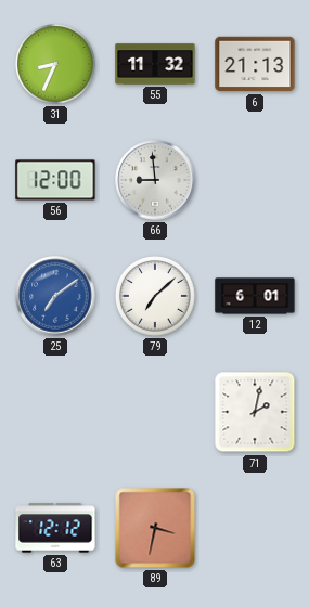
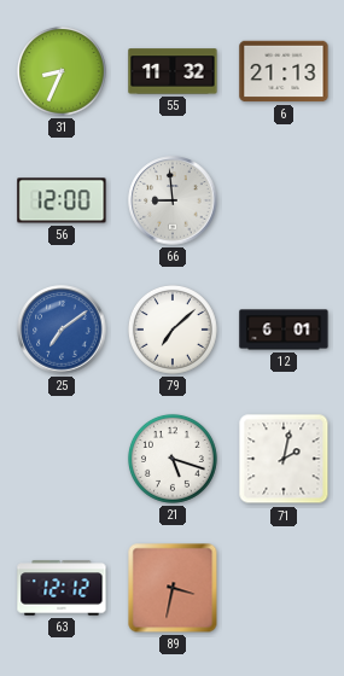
21: none -> 5:18 (173, 459)
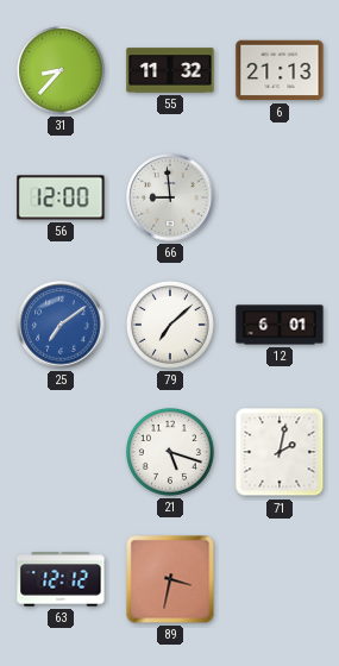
31: 8:34 -> 8:37 (61, 70)
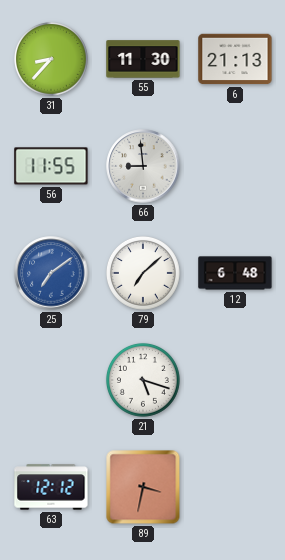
55: 11:32 -> 11:30 (143, 59)
56: 12:00 -> 11:55 (51, 166)
12: 6:01 -> 6:48 (235, 273)
71: 2:02 -> none (280, 452)
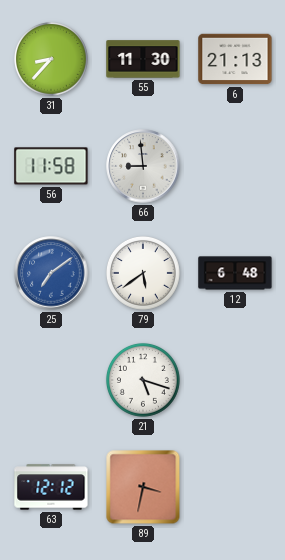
56: 11:55 -> 11:58 (51, 166)
79: 7:08 -> 5:39 (143, 273)
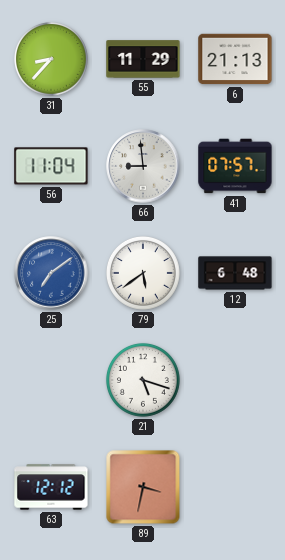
55: 11:30 -> 11:29 (143, 59)
56: 11:58 -> 11:04 (51, 166)
41: none -> 07:57 (235, 166)
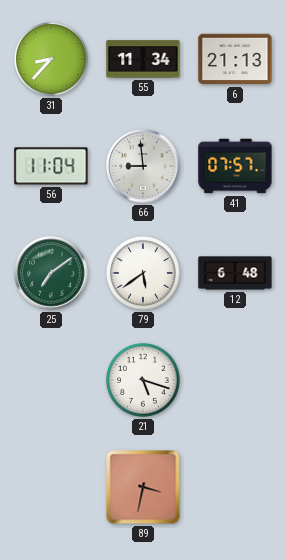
55: 11:29 -> 11:34 (143, 59)
25 dial: blue -> green (51, 273)
63: 12:12 -> none (51, 487)
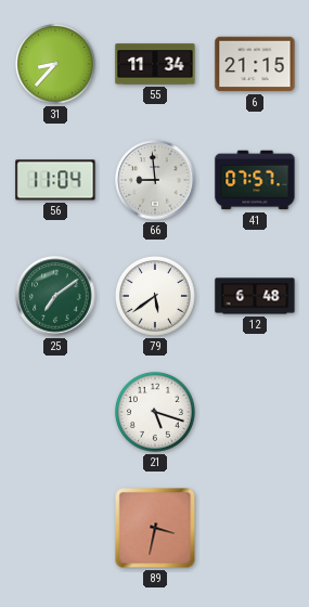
6: 21:13 -> 21:15 (255, 64)
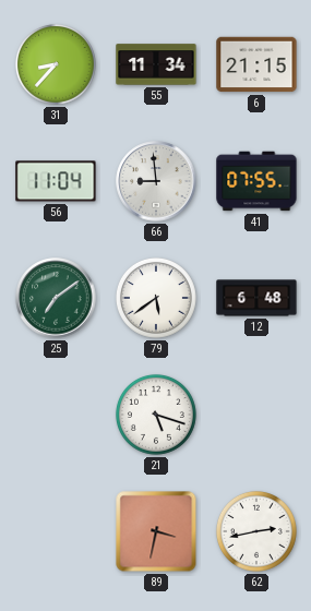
41: 07:57 -> 07:55 (256, 181)
62: none -> 2:43 (256, 531)
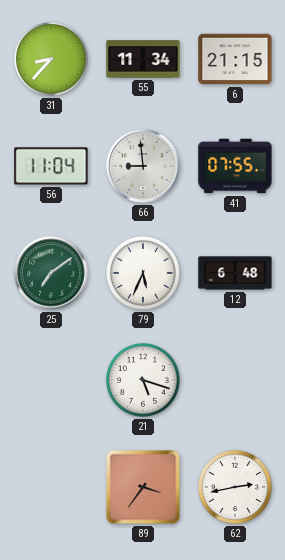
79: 5:39 -> 5:34 (143, 273)
89: 3:32 -> 3:36 (143, 487)
